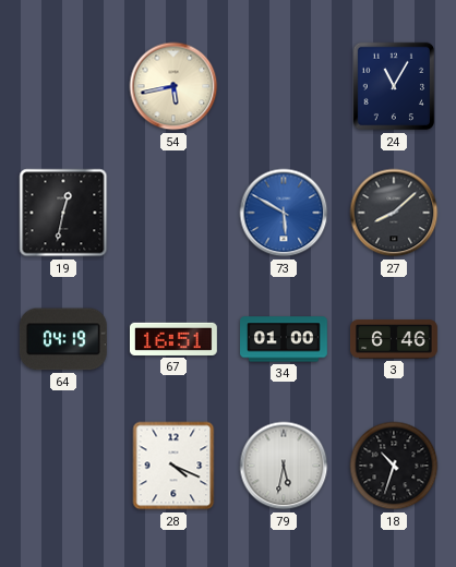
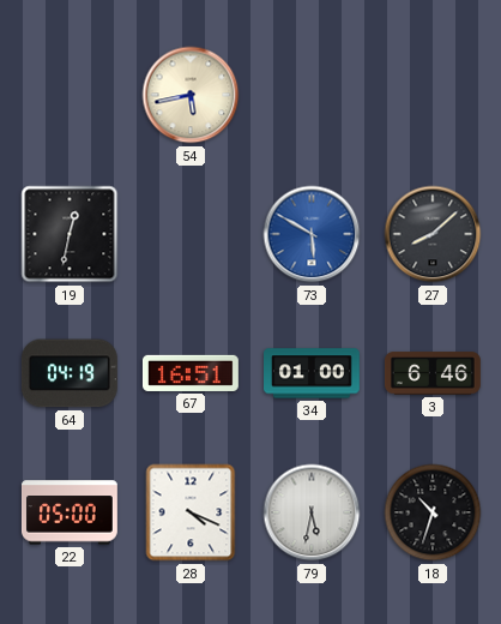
24: 11:05 -> none (394, 86)
22: none -> 05:00 (70, 512)
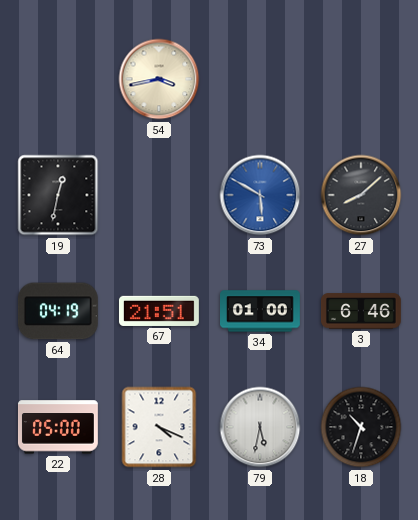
54: 5:43 -> 3:43 (159, 79)
67: 16:51 -> 21:51 (159, 311)
